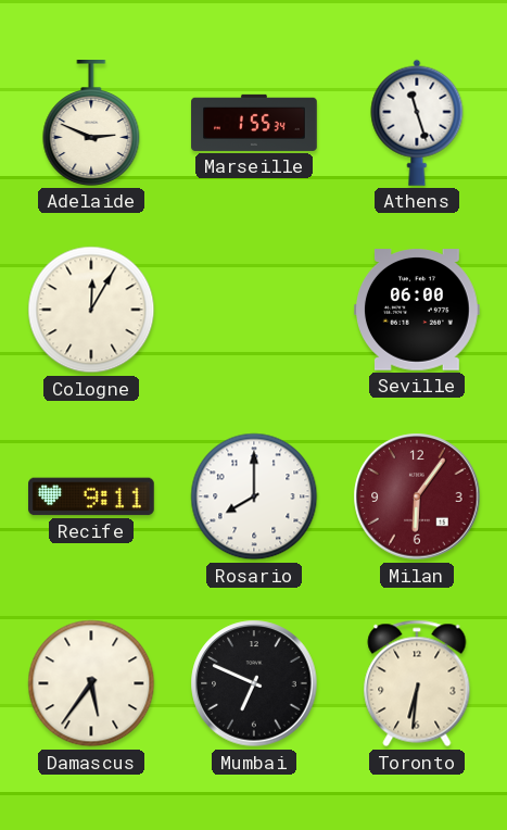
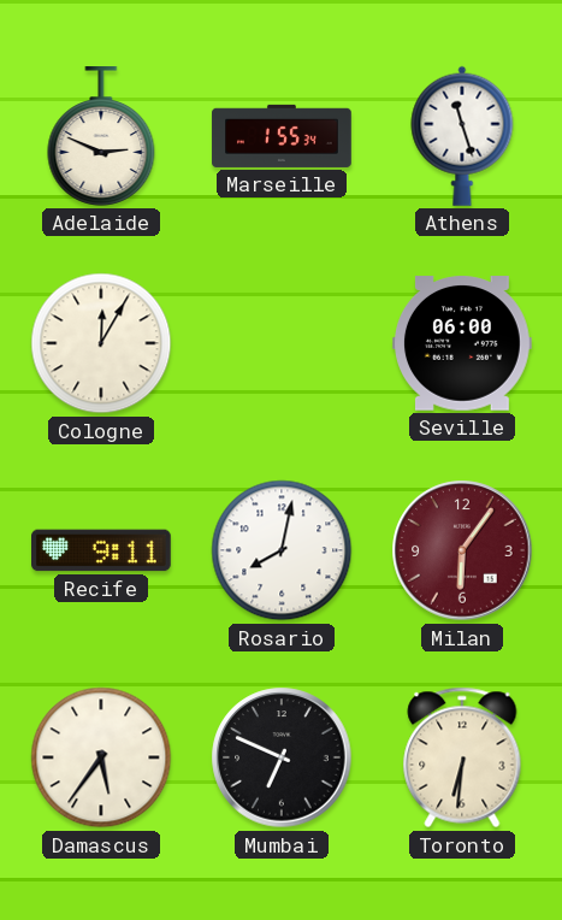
Rosario: 8:00 -> 8:02 (282, 550)
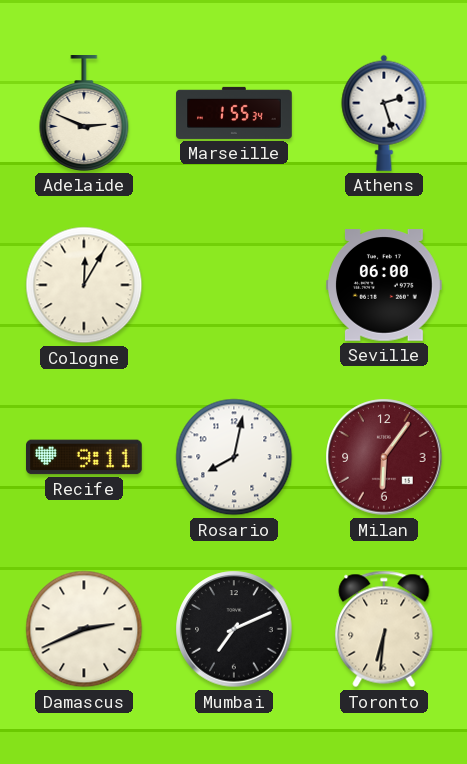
Athens: 11:27 -> 2:27 (384, 113)
Damascus: 5:36 -> 2:41 (84, 629)
Mumbai: 6:49 -> 7:11 (234, 629)
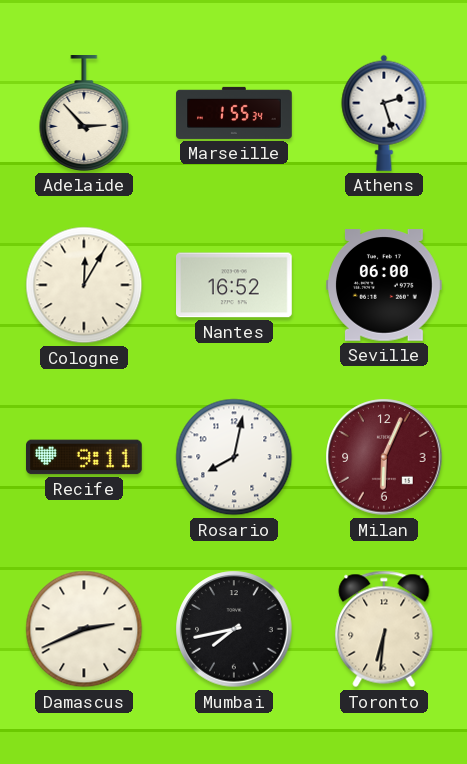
Adelaide: 2:49 -> 2:53 (84, 114)
Nantes: none -> 16:52 (235, 285)
Milan: 6:06 -> 6:04 (384, 457)
Mumbai: 7:11 -> 7:43 (234, 629)
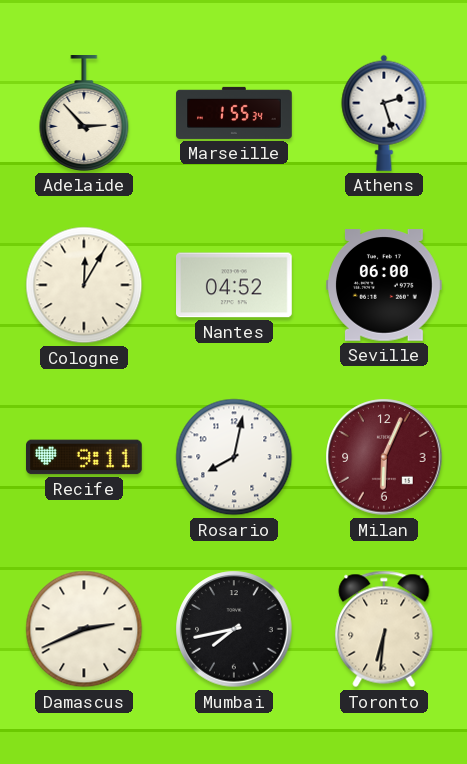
Nantes: 16:52 -> 04:52 (235, 285)
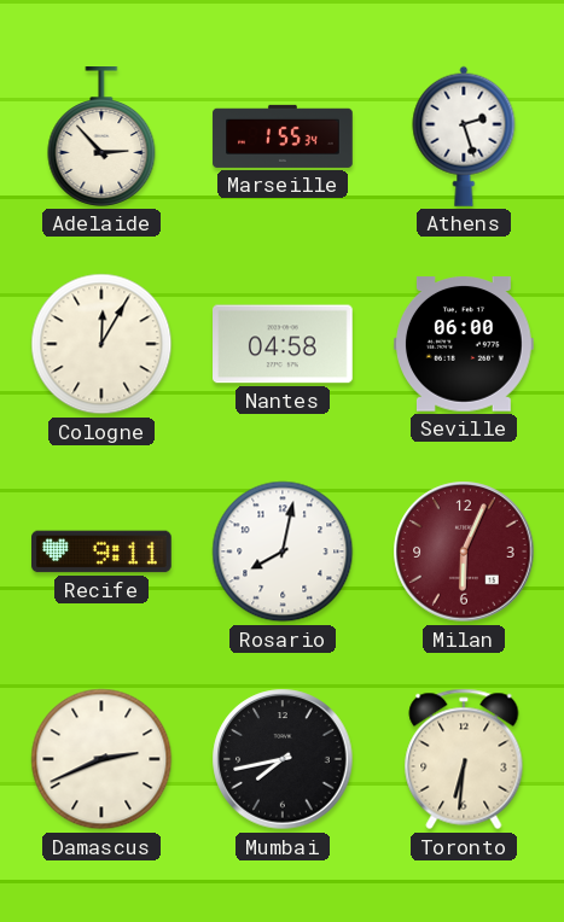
Nantes: 04:52 -> 04:58 (284, 344)
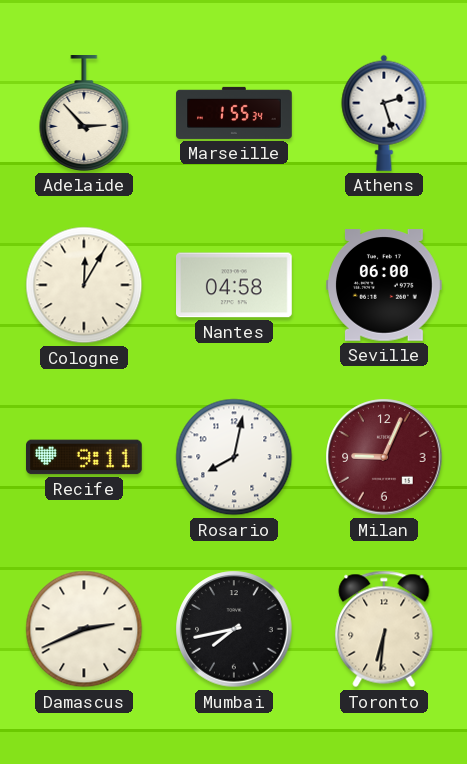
Milan: 6:04 -> 9:04 (384, 457)
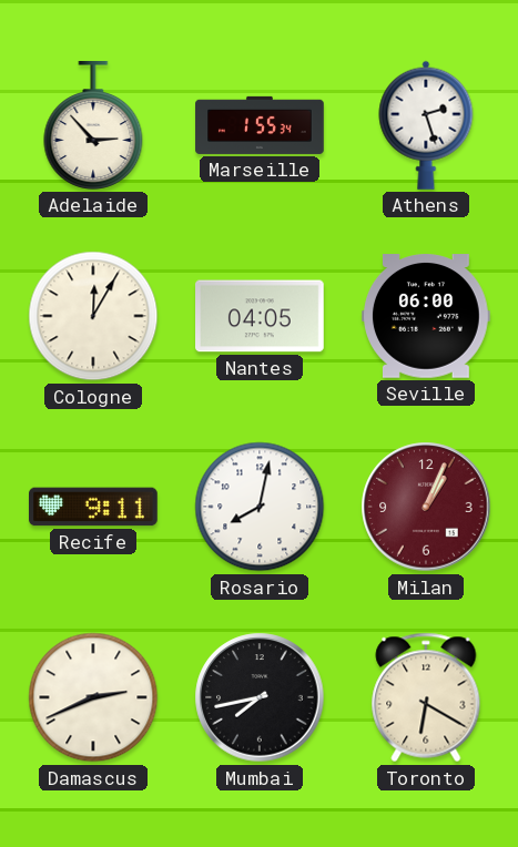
Nantes: 04:58 -> 04:05 (261, 316)
Milan: 9:04 -> 1:04 (426, 507)
Toronto: 6:31 -> 6:20 (426, 697)
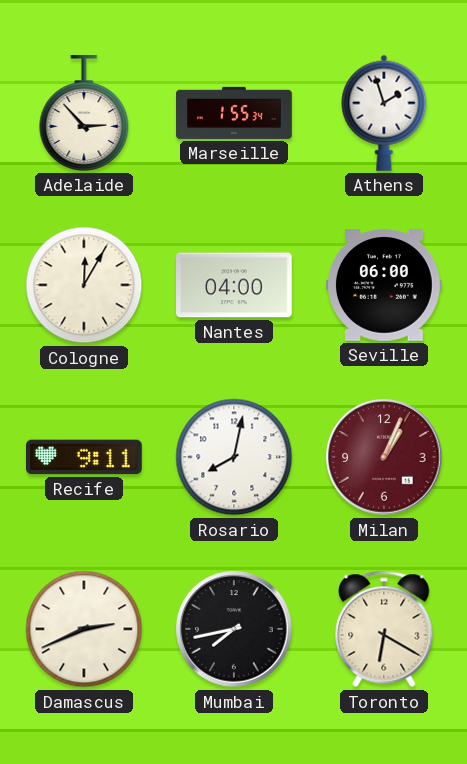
Athens: 2:27 -> 1:57 (384, 113)
Nantes: 04:05 -> 04:00 (235, 285)
